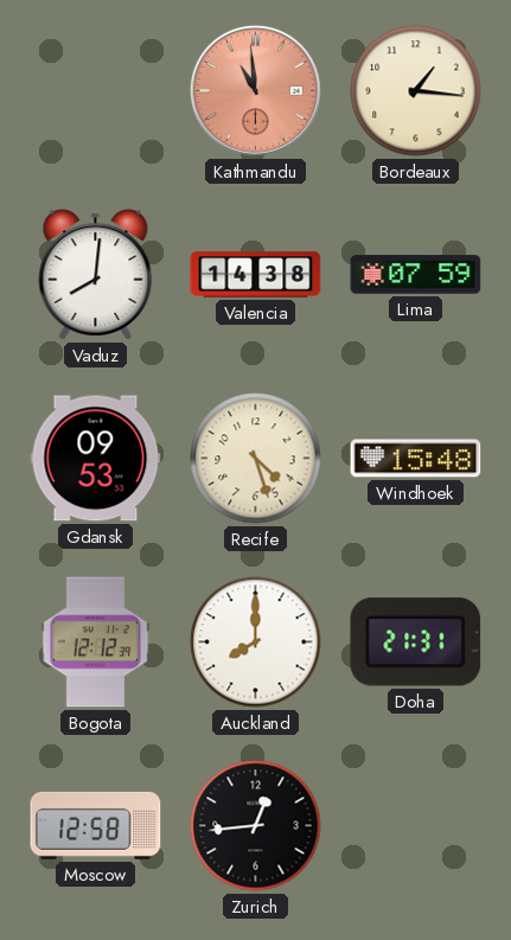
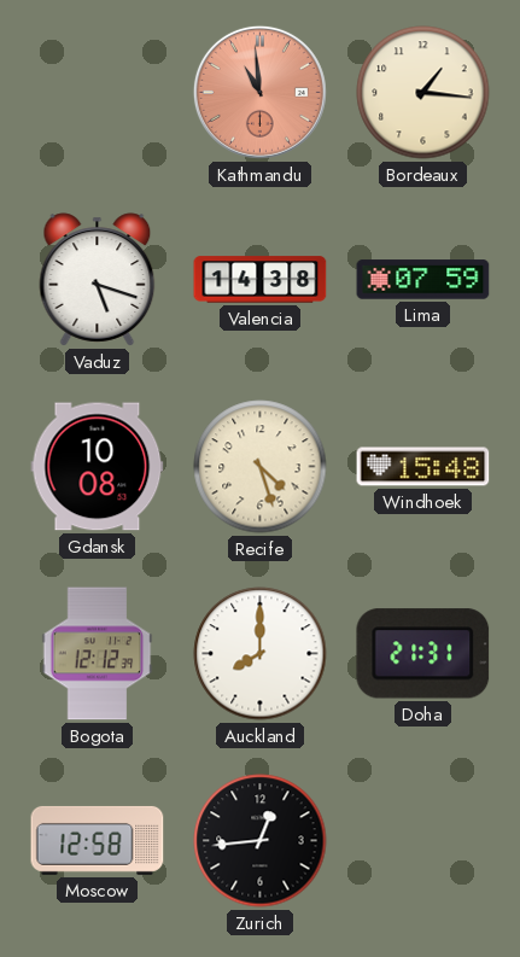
Vaduz: 8:01 -> 5:18 (98, 280)
Gdansk: 09:53 -> 10:08 (98, 467)
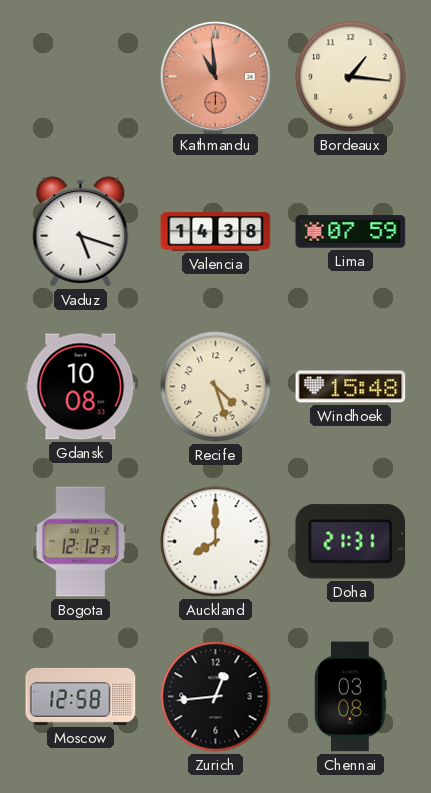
Chennai: none -> 03:08 (351, 697)
